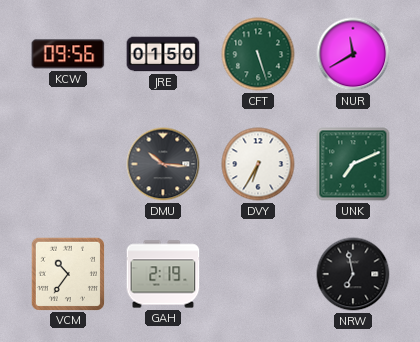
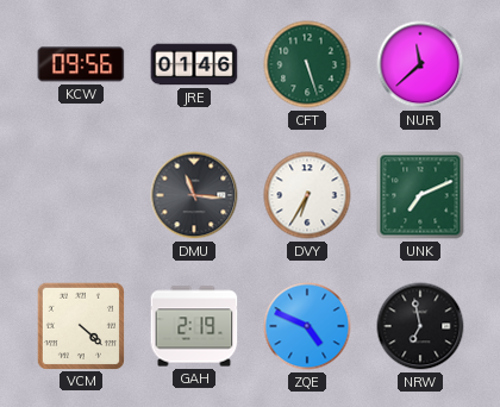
JRE: 01:50 -> 01:46 (194, 64)
NUR: 11:40 -> 11:38 (420, 64)
DMU: 10:16 -> 11:16 (194, 195)
VCM: 10:36 -> 4:22 (80, 325)
ZQE: none -> 4:49 (307, 326)
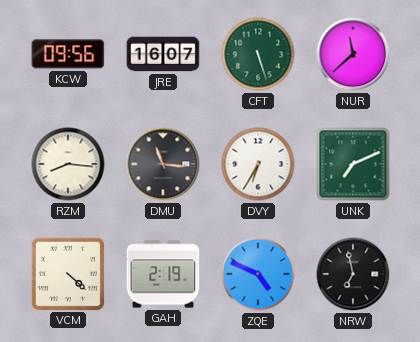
JRE: 01:46 -> 16:07 (163, 54)
RZM: none -> 8:16 (68, 164)
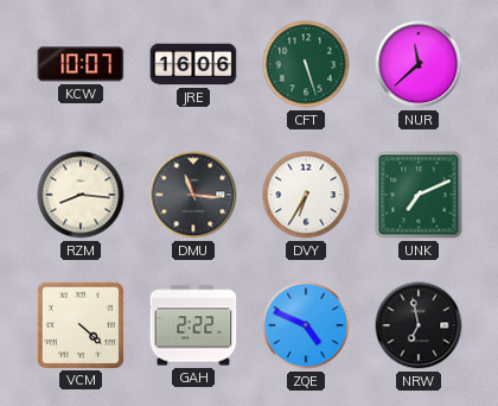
KCW: 09:56 -> 10:07 (81, 64)
JRE: 16:07 -> 16:06 (193, 64)
GAH: 2:19 -> 2:22 (193, 325)
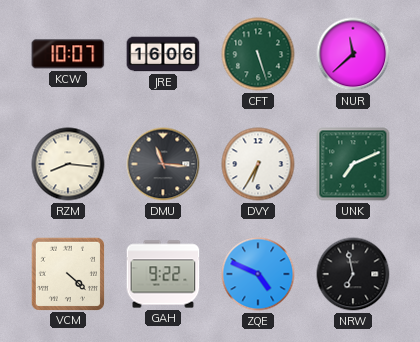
GAH: 2:22 -> 9:22 (163, 274)
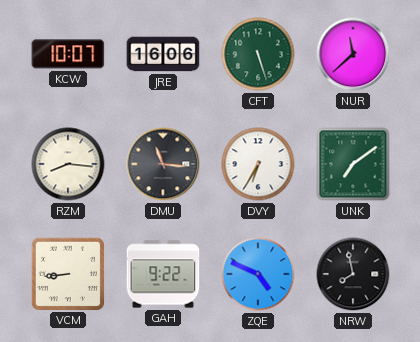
UNK: 7:11 -> 7:09 (353, 164)
VCM: 4:22 -> 8:44 (67, 273)
NRW: 6:58 -> 7:58 (353, 274)
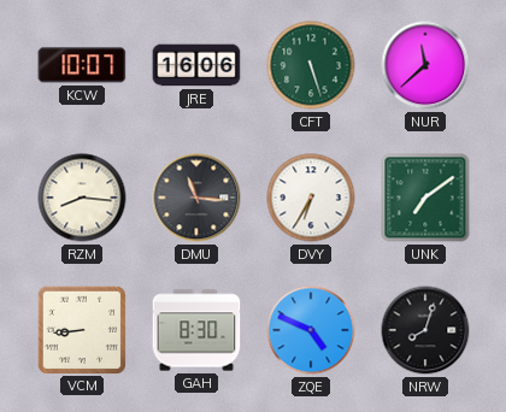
GAH: 9:22 -> 8:30 (196, 330)
NRW: 7:58 -> 8:03 (425, 330)
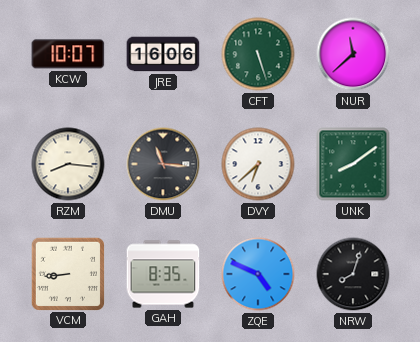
DVY: 6:35 -> 6:38 (258, 164)
UNK: 7:09 -> 8:09 (353, 164)
GAH: 8:30 -> 8:35 (163, 274)
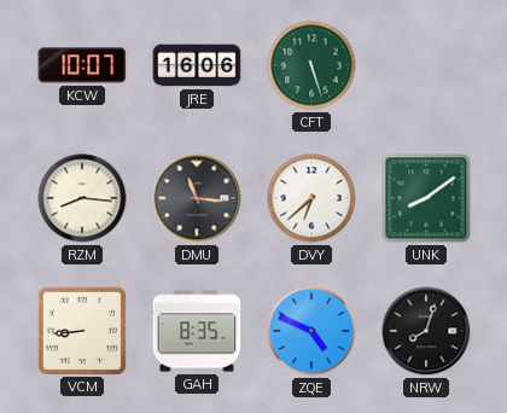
NUR: 11:38 -> none (353, 54)
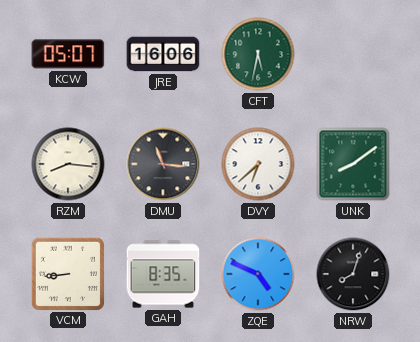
KCW: 10:07 -> 05:07 (68, 54)
CFT: 5:27 -> 5:32 (258, 54)
